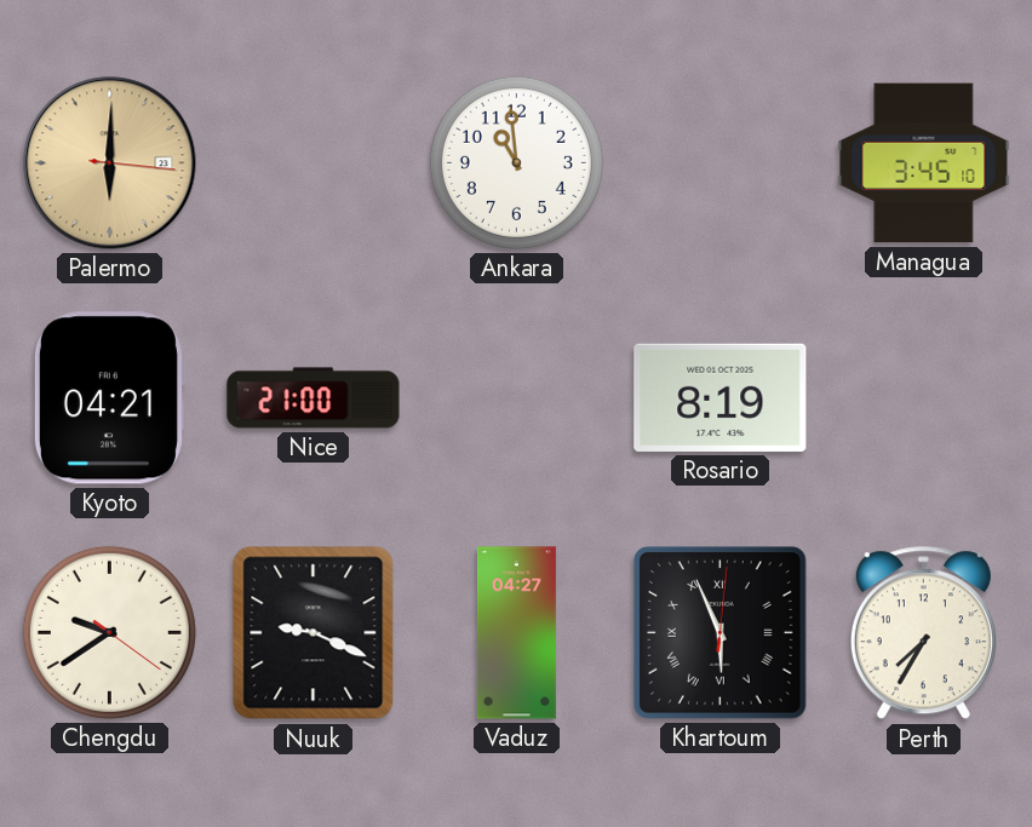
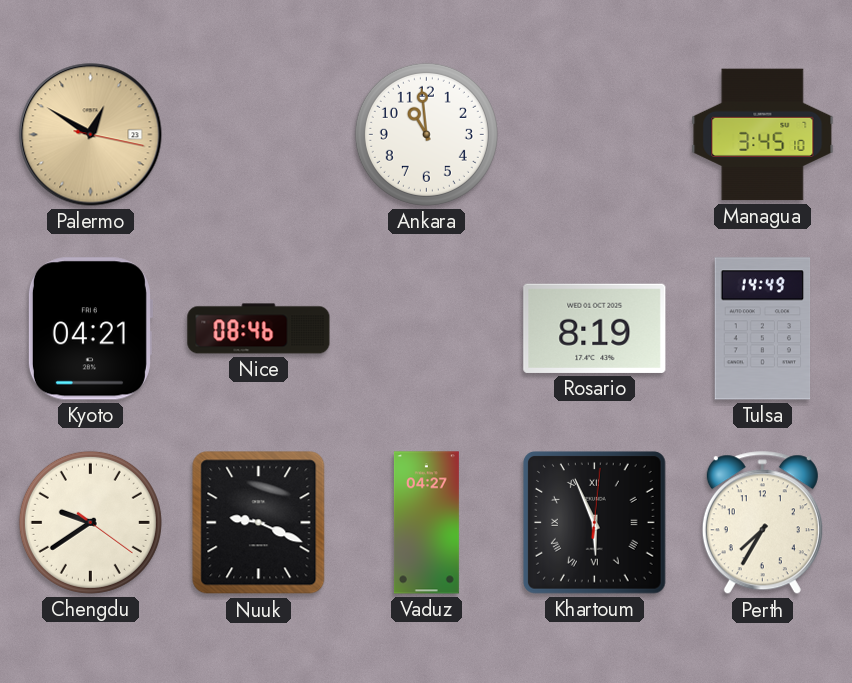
Palermo: 6:00 -> 12:50 (91, 135)
Nice: 21:00 -> 08:46 (259, 329)
Tulsa: none -> 14:49 (763, 329)
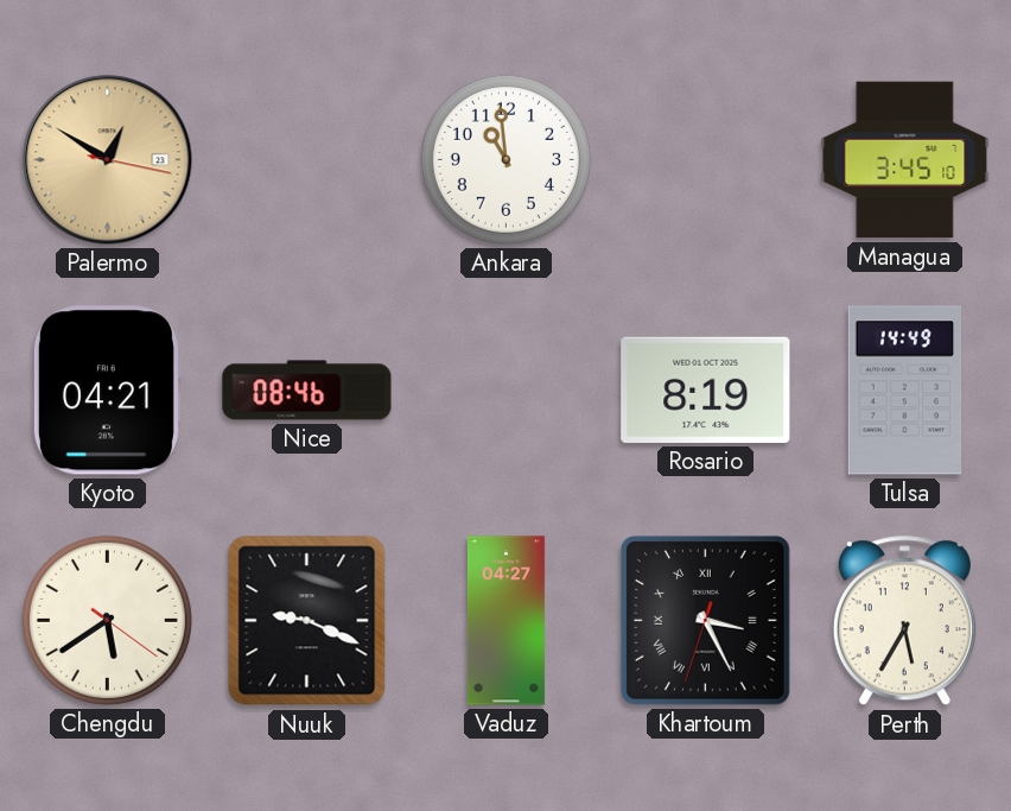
Chengdu: 9:39 -> 5:39 (107, 620)
Khartoum: 5:56 -> 3:25 (706, 621)
Perth: 7:35 -> 5:35 (904, 621)
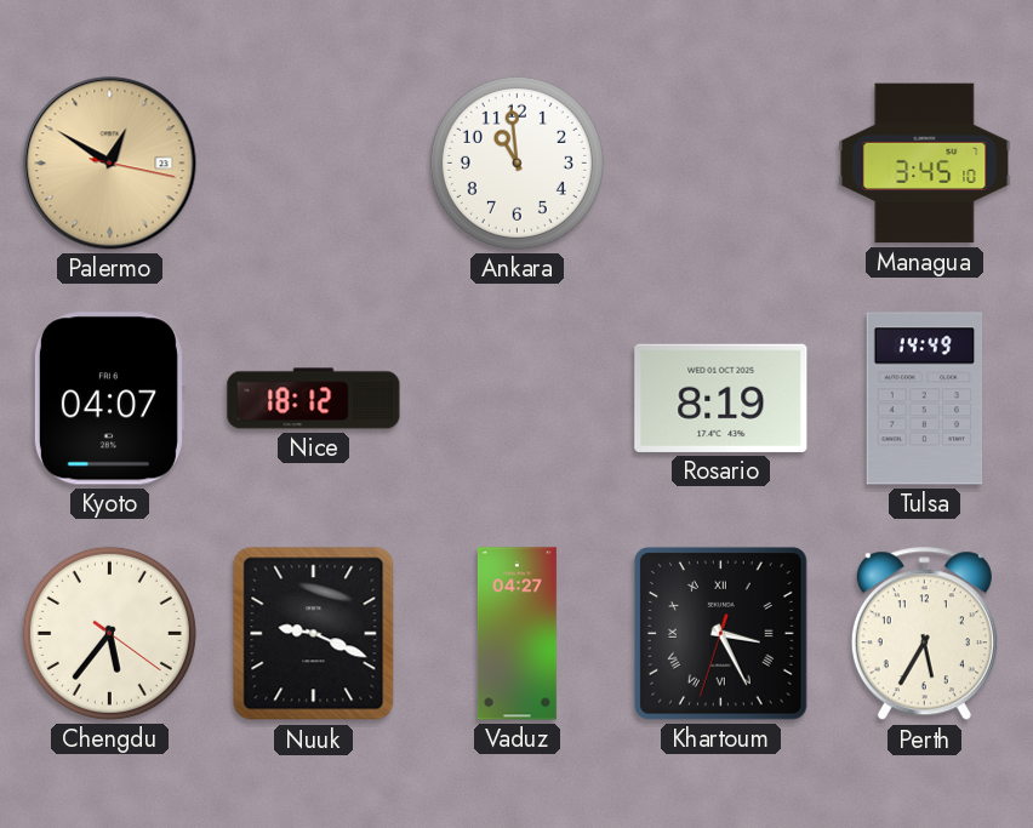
Kyoto: 04:21 -> 04:07 (109, 399)
Nice: 08:46 -> 18:12 (314, 399)
Chengdu: 5:39 -> 5:36 (109, 633)
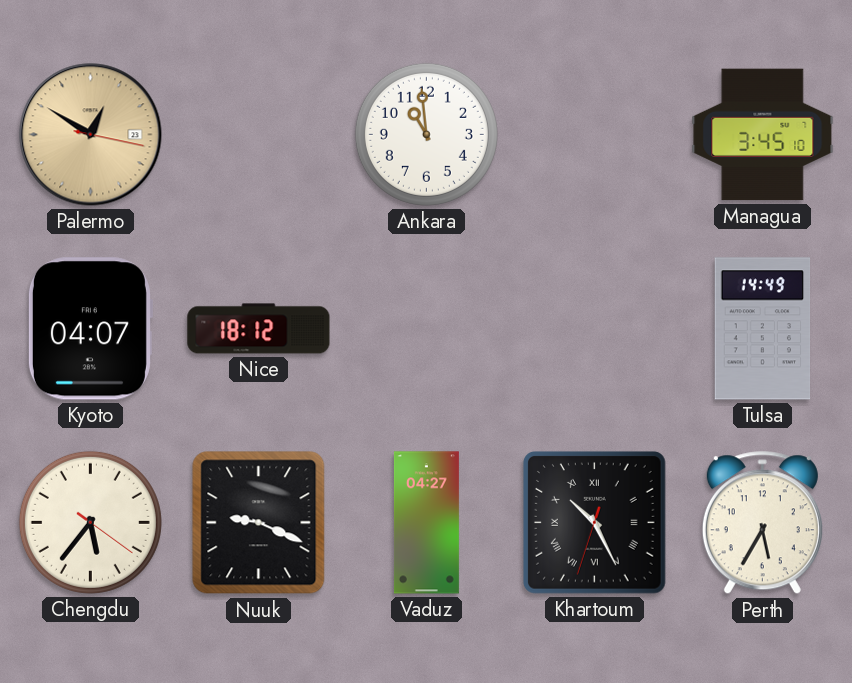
Rosario: 8:19 -> none (721, 398)
Khartoum: 3:25 -> 10:25 (595, 523)
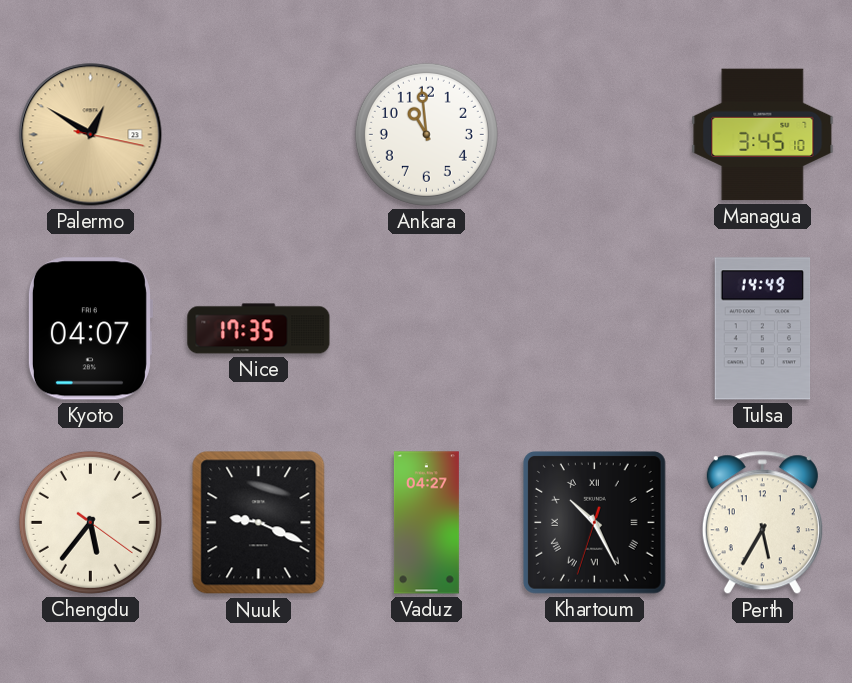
Nice: 18:12 -> 17:35 (259, 329)
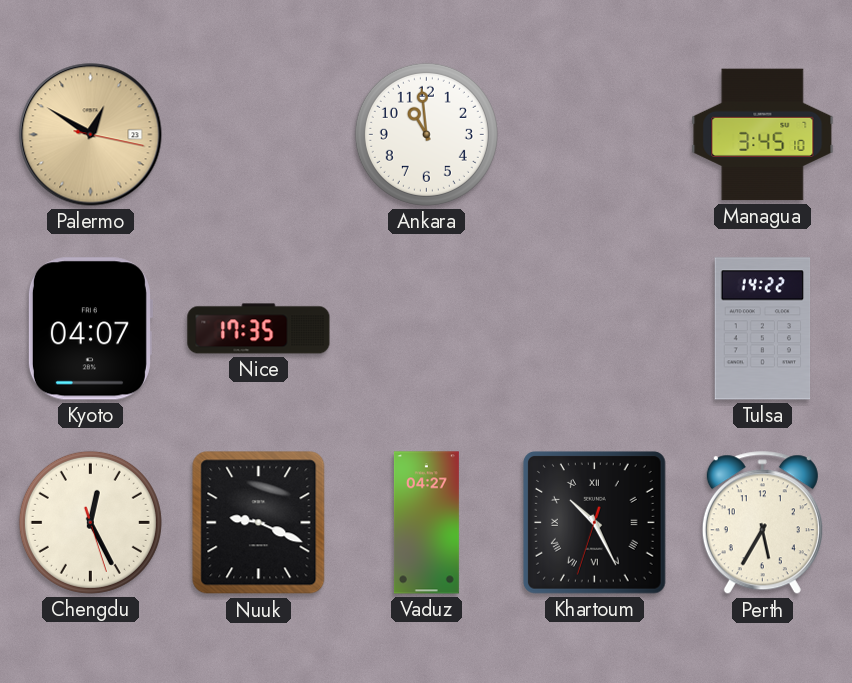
Tulsa: 14:49 -> 14:22 (763, 329)
Chengdu: 5:36 -> 12:25 (90, 522)
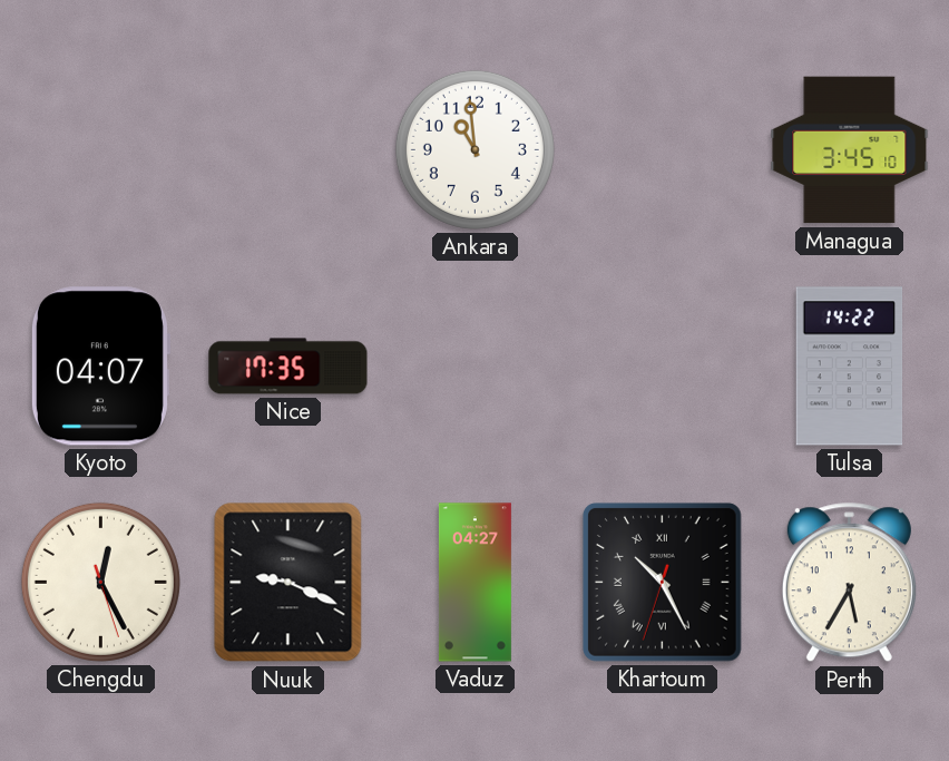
Palermo: 12:50 -> none (91, 135)
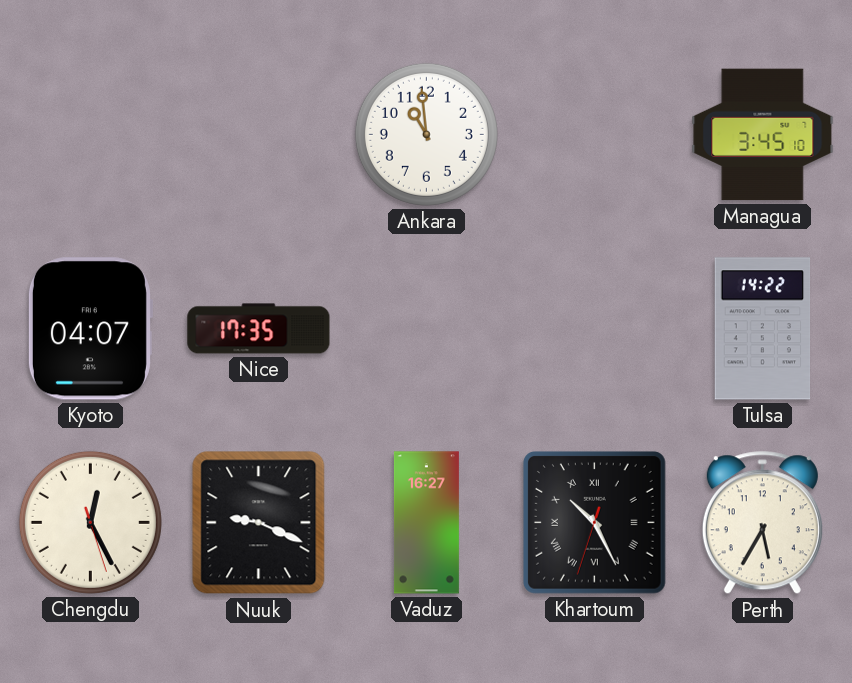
Vaduz: 04:27 -> 16:27 (426, 523)
